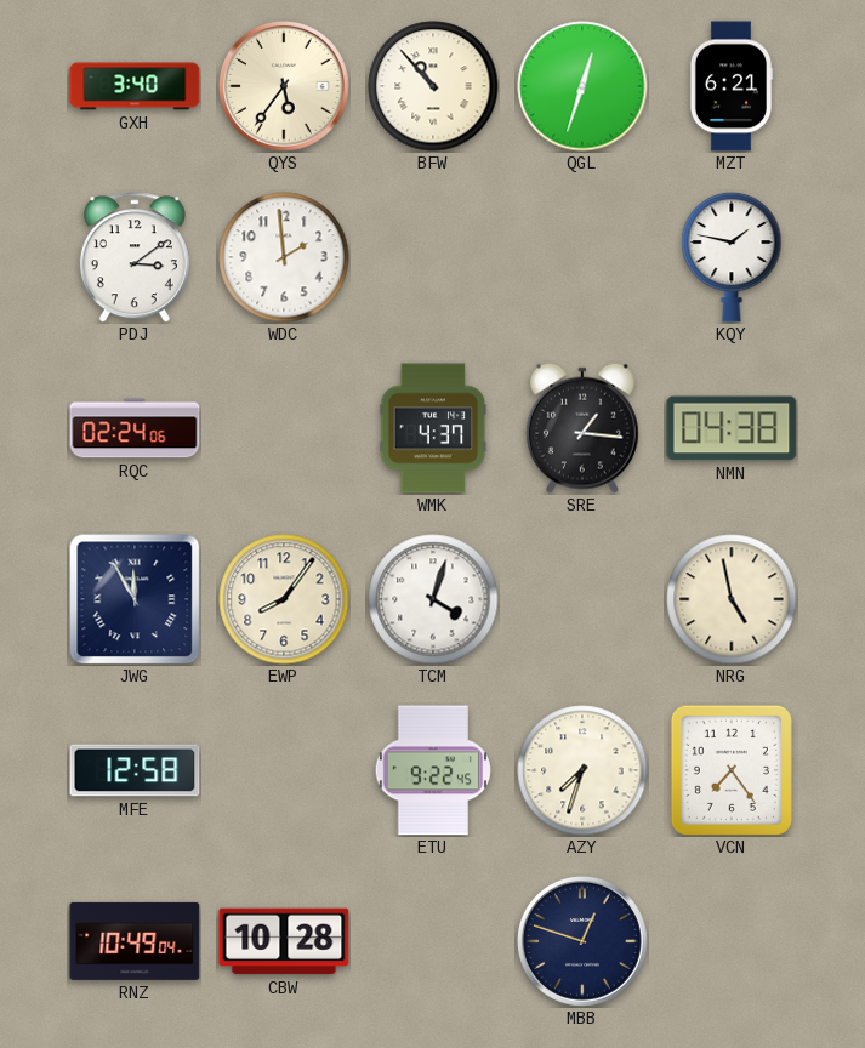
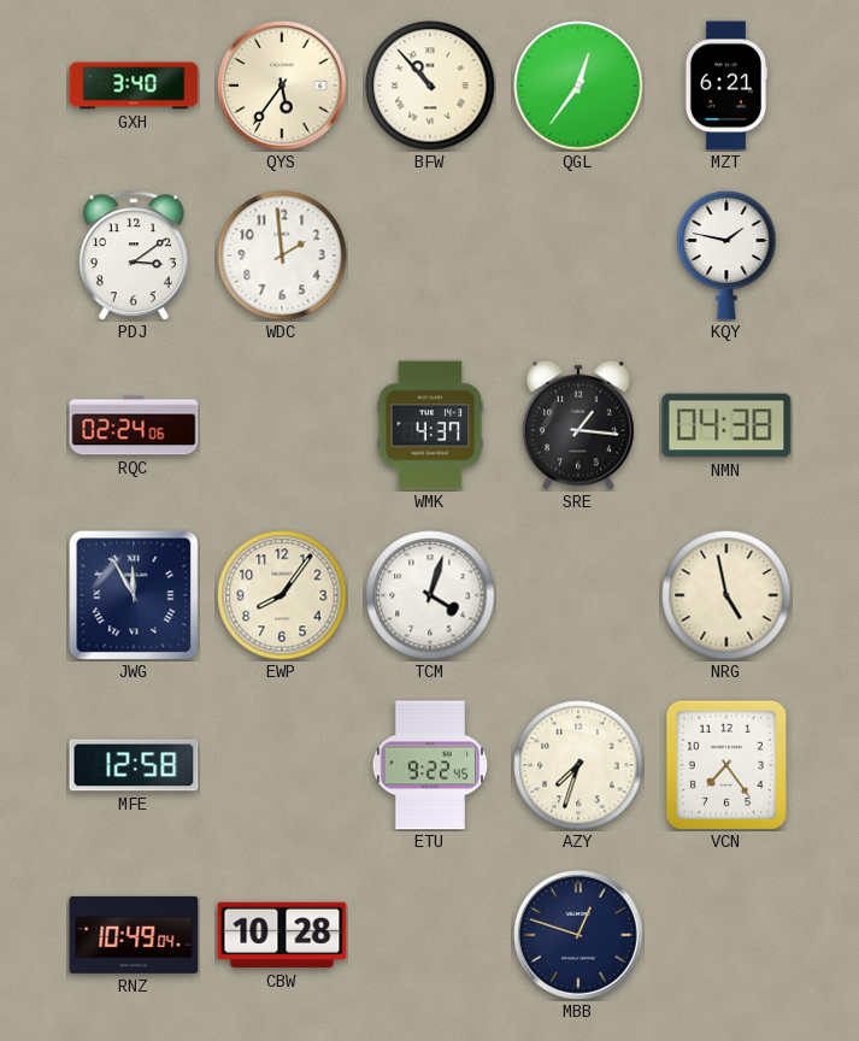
QGL: 12:33 -> 12:36 (578, 86)
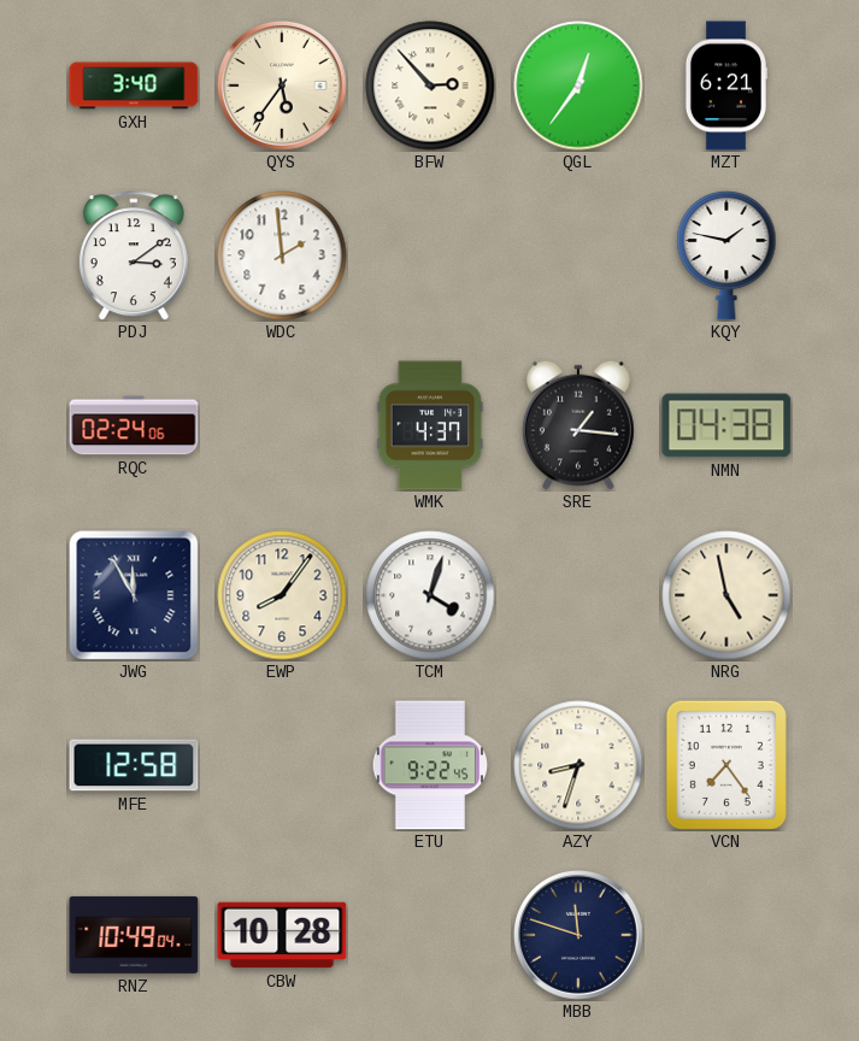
BFW: 10:53 -> 2:53 (430, 86)
AZY: 7:33 -> 8:33 (578, 765)
MBB: 12:48 -> 11:48 (579, 936)
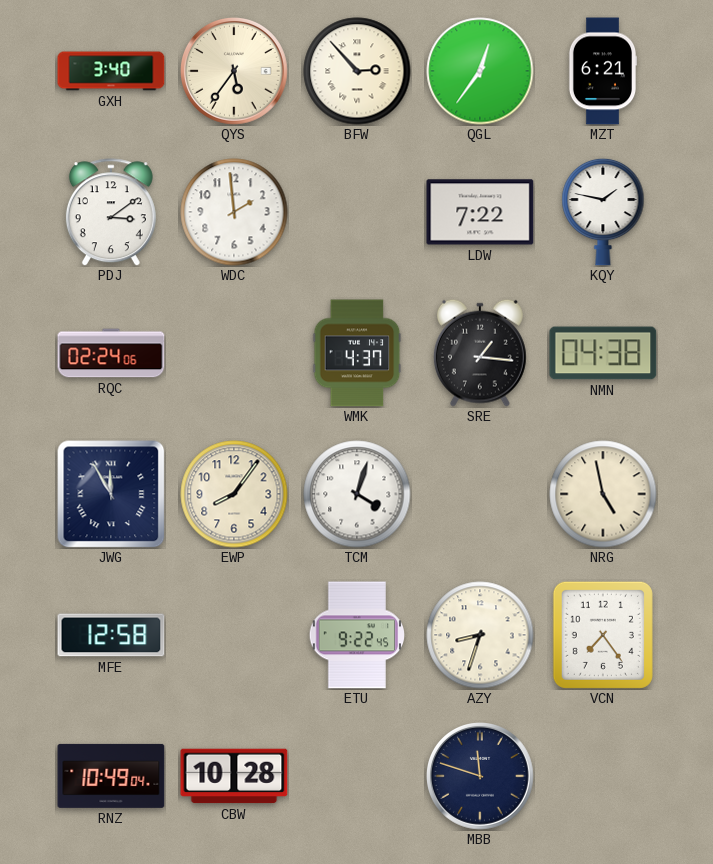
LDW: none -> 7:22 (480, 212)
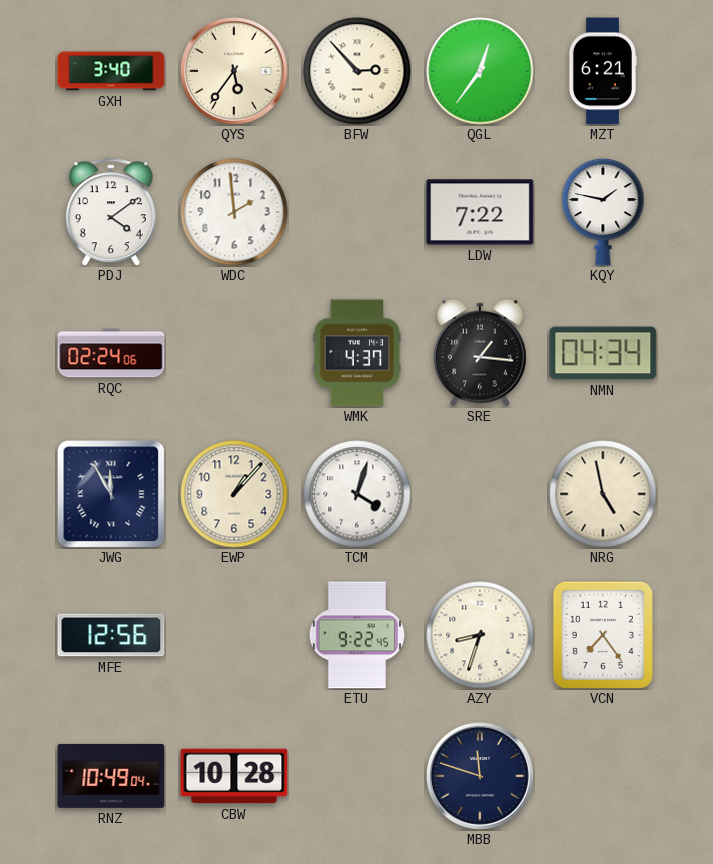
PDJ: 3:09 -> 4:09 (111, 212)
NMN: 04:38 -> 04:34 (603, 353)
EWP: 8:06 -> 1:07 (234, 494)
MFE: 12:58 -> 12:56 (111, 635)
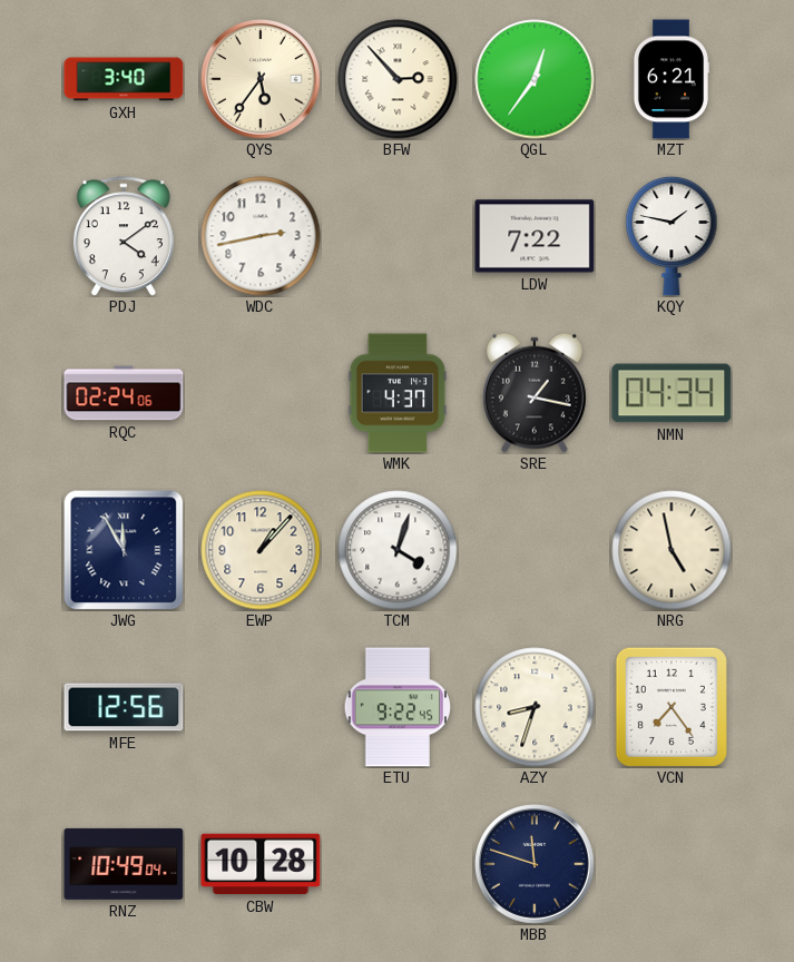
WDC: 1:59 -> 2:43 (261, 236)
SRE: 1:16 -> 1:17 (535, 393)
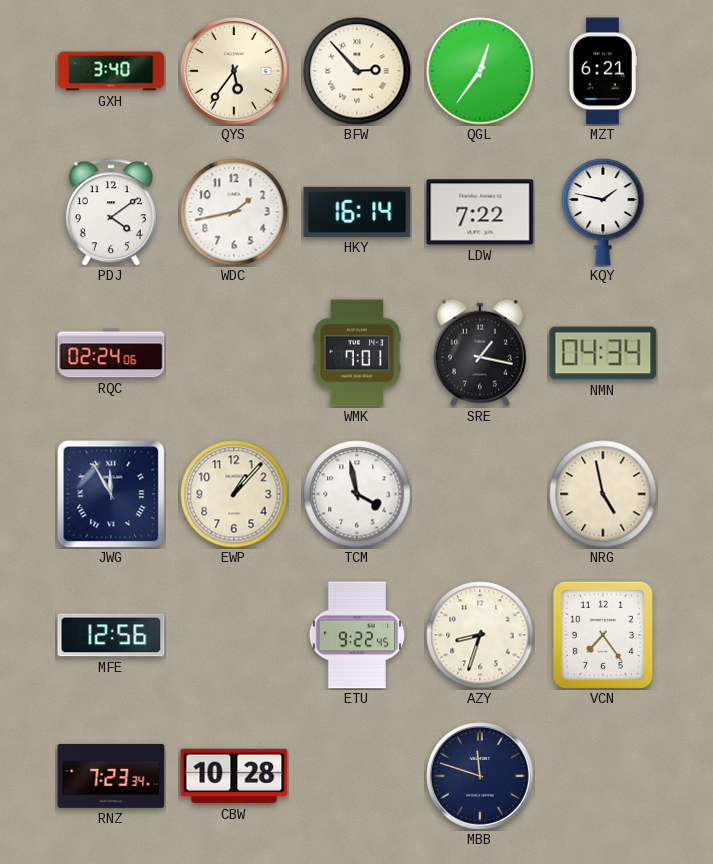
WDC: 2:43 -> 1:43 (234, 212)
HKY: none -> 16:14 (357, 212)
WMK: 4:37 -> 7:01 (357, 353)
TCM: 4:03 -> 3:58 (357, 494)
RNZ: 10:49 -> 7:23 (111, 776)
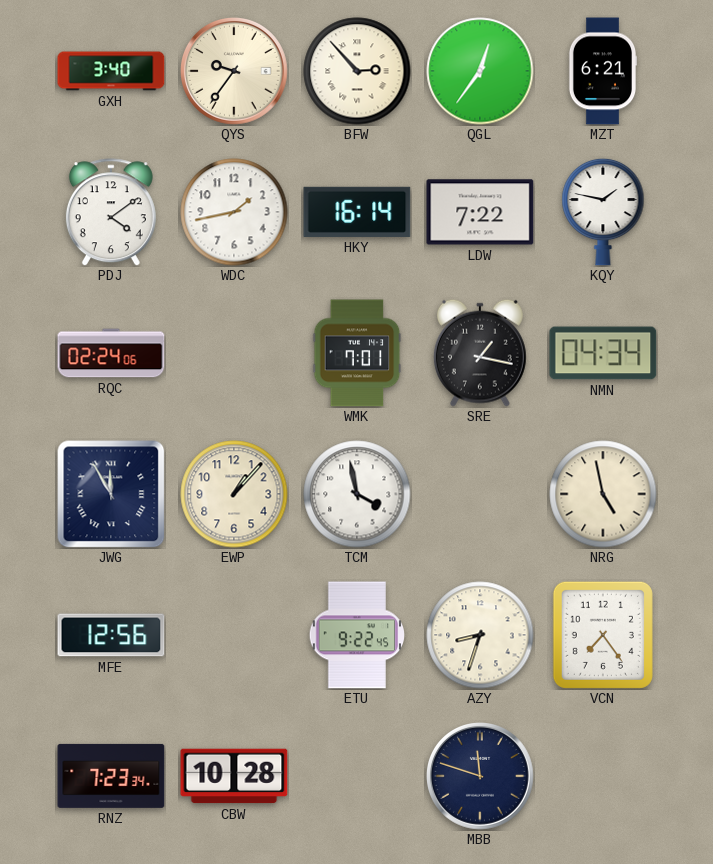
QYS: 5:36 -> 9:36 (235, 72)
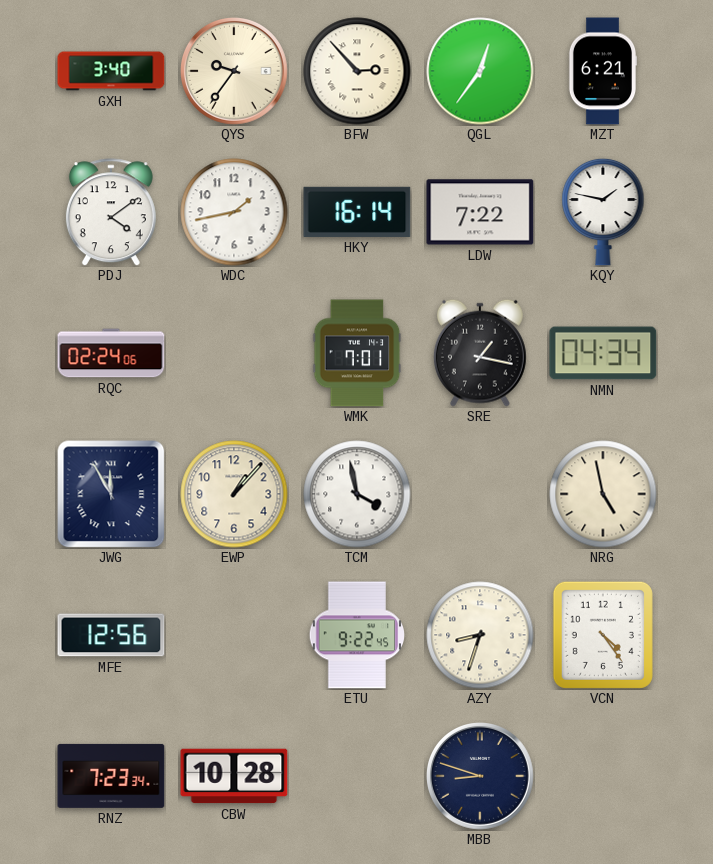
VCN: 7:24 -> 4:24 (603, 635)
MBB: 11:48 -> 8:48 (481, 777)
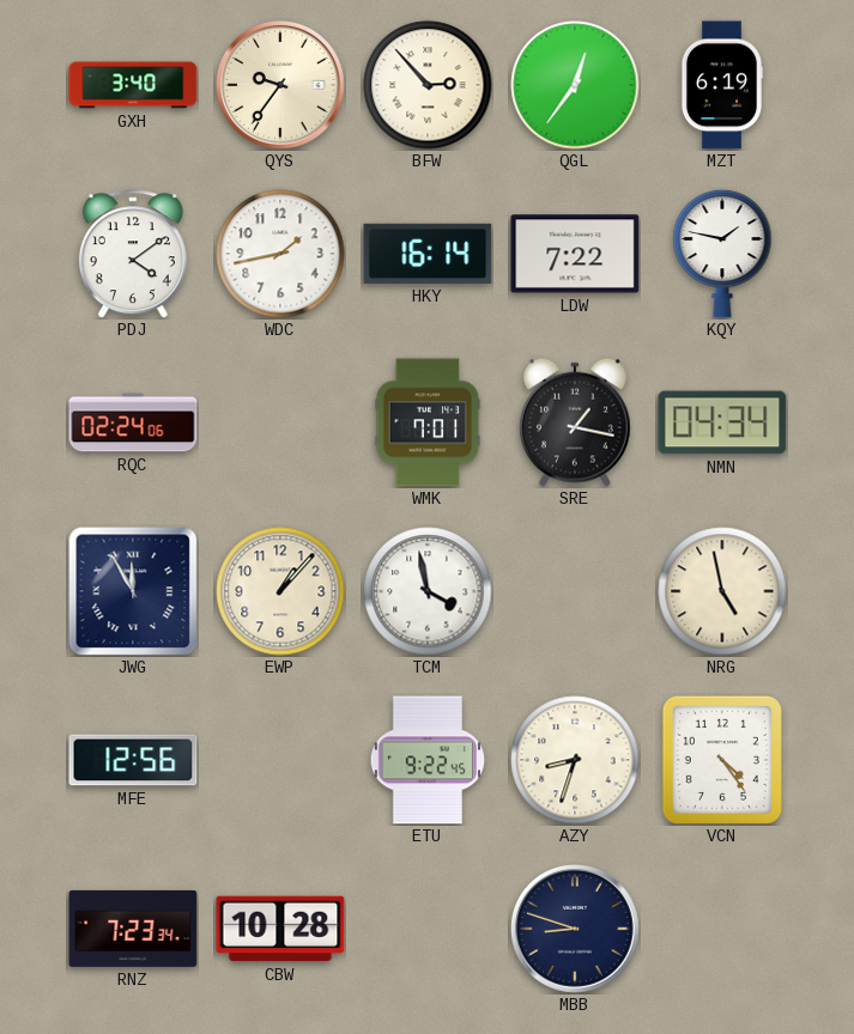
MZT: 6:21 -> 6:19 (721, 85)
